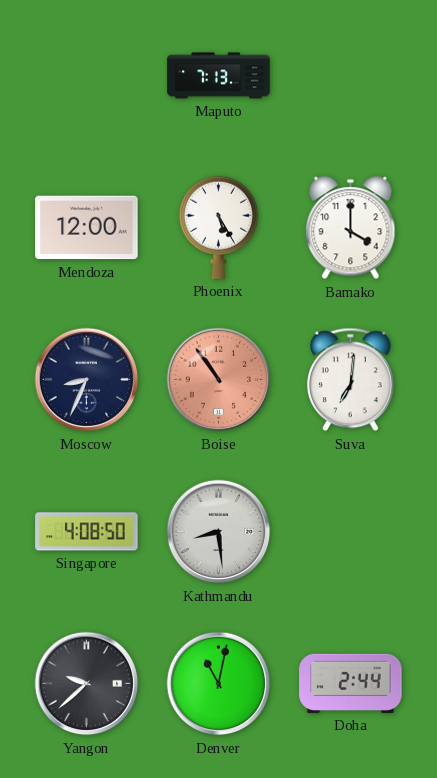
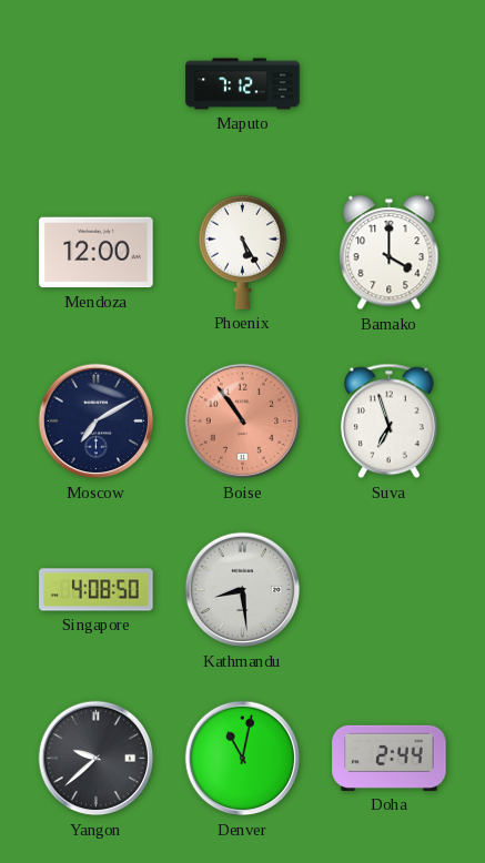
Maputo: 7:13 -> 7:12 (243, 84)
Moscow: 8:34 -> 7:10 (97, 422)
Suva: 7:01 -> 6:57 (388, 422)
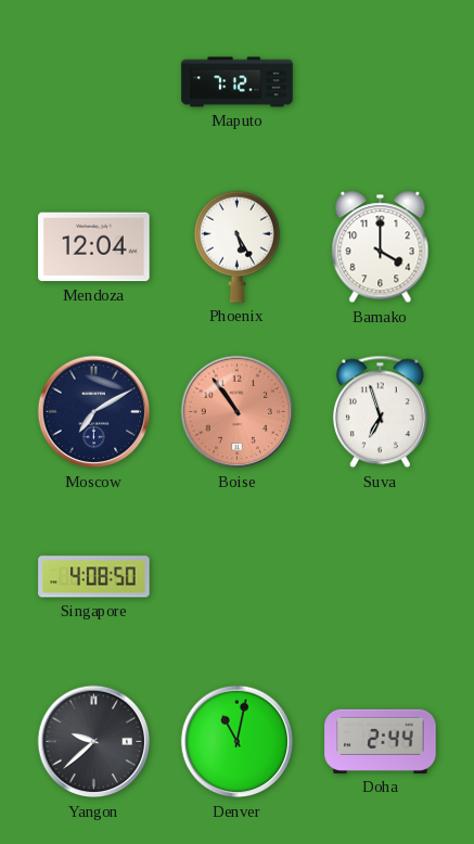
Mendoza: 12:00 -> 12:04 (94, 247)
Kathmandu: 8:29 -> none (243, 590)
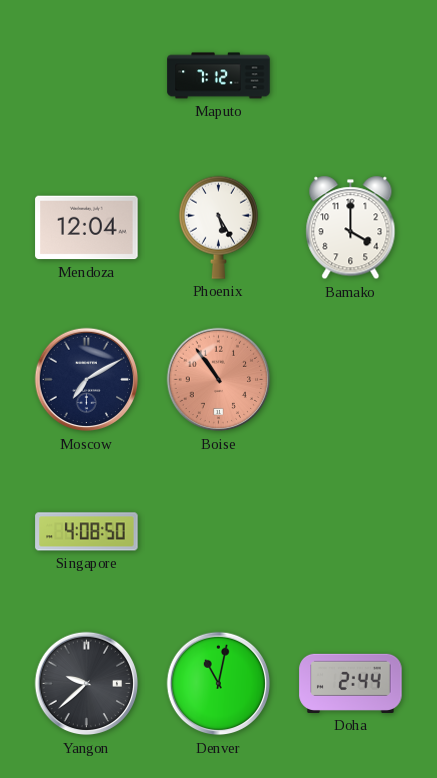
Suva: 6:57 -> none (380, 412)
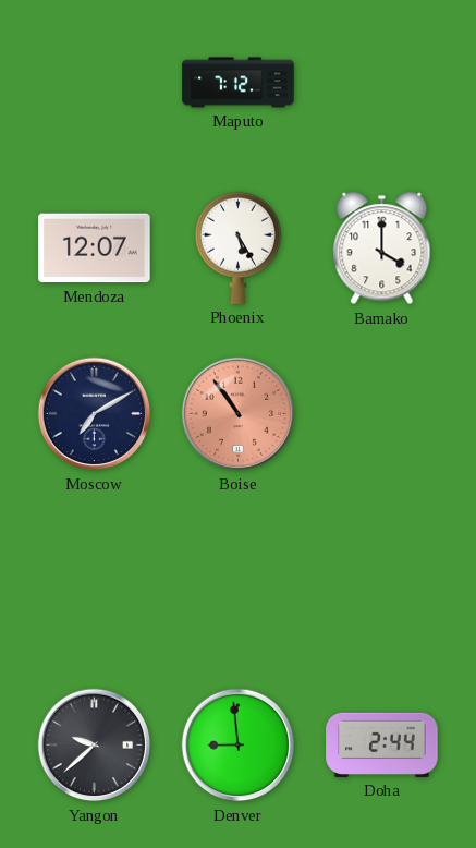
Mendoza: 12:04 -> 12:07 (95, 249)
Singapore: 4:08 -> none (87, 532)
Denver: 11:02 -> 8:59 (239, 746)
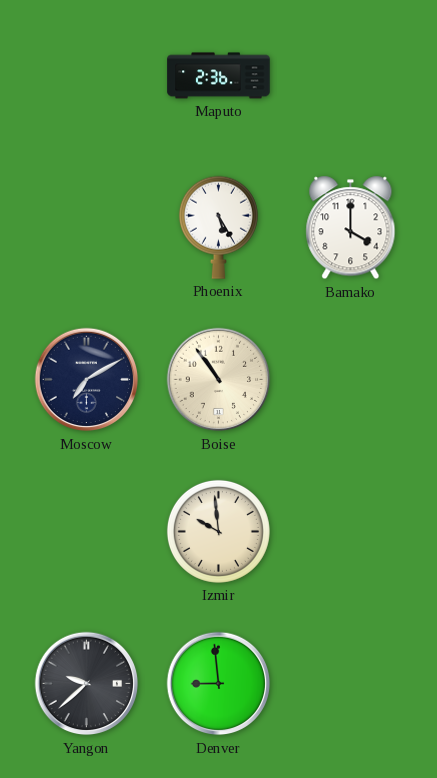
Maputo: 7:12 -> 2:36 (219, 76)
Mendoza: 12:07 -> none (95, 249)
Boise dial: salmon -> cream (219, 380)
Izmir: none -> 9:59 (218, 531)
Doha: 2:44 -> none (382, 744)
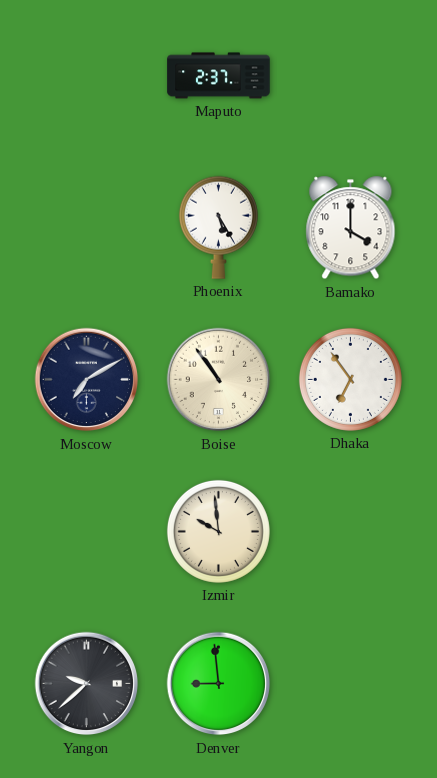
Maputo: 2:36 -> 2:37 (219, 76)
Dhaka: none -> 6:54 (350, 379)
